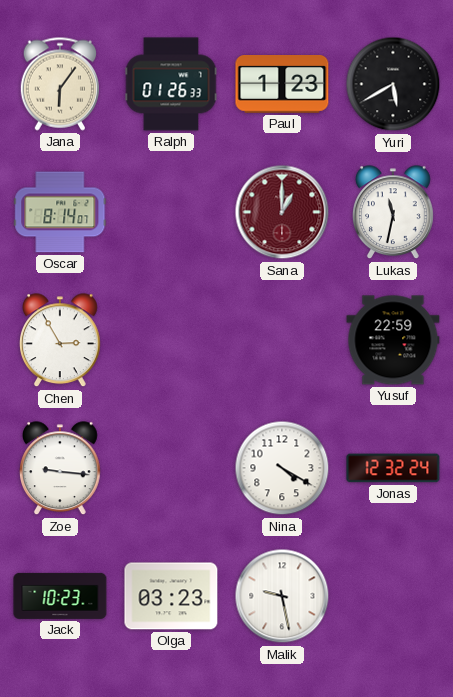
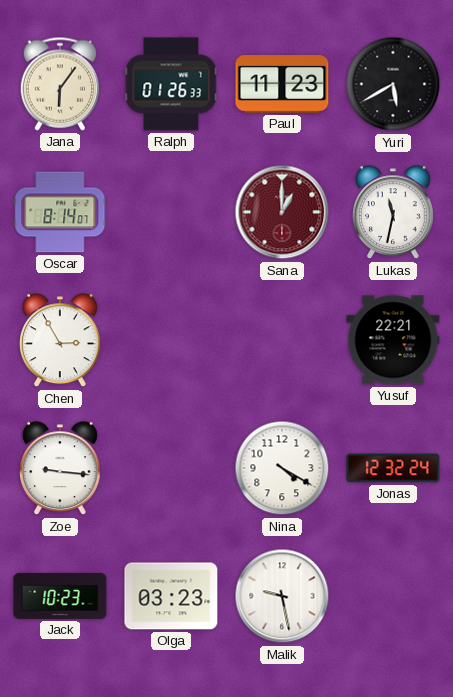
Paul: 1:23 -> 11:23 (282, 84)
Yusuf: 22:59 -> 22:21 (393, 340)
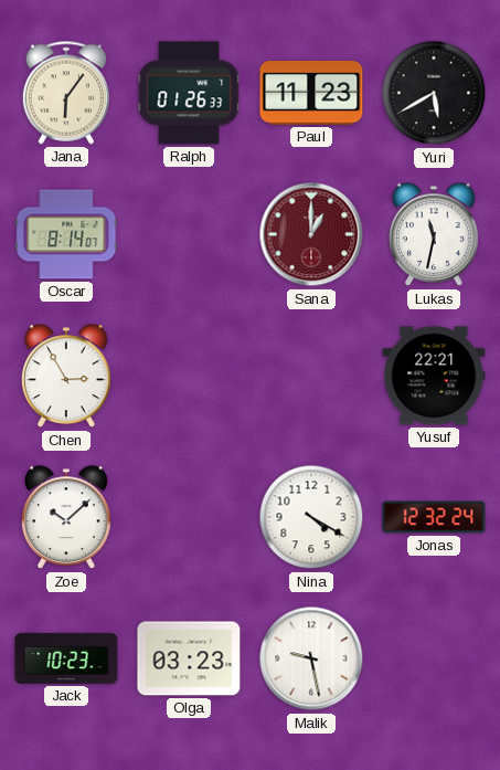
Zoe: 9:16 -> 10:08 (67, 518)
